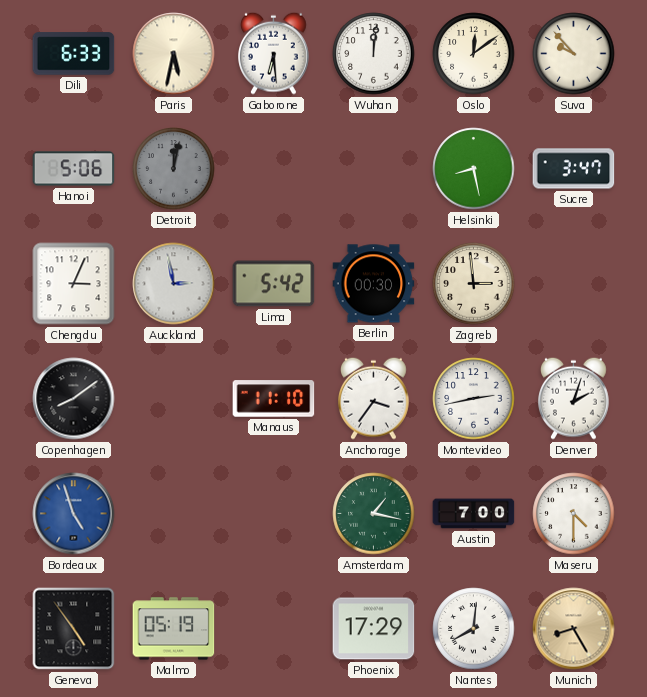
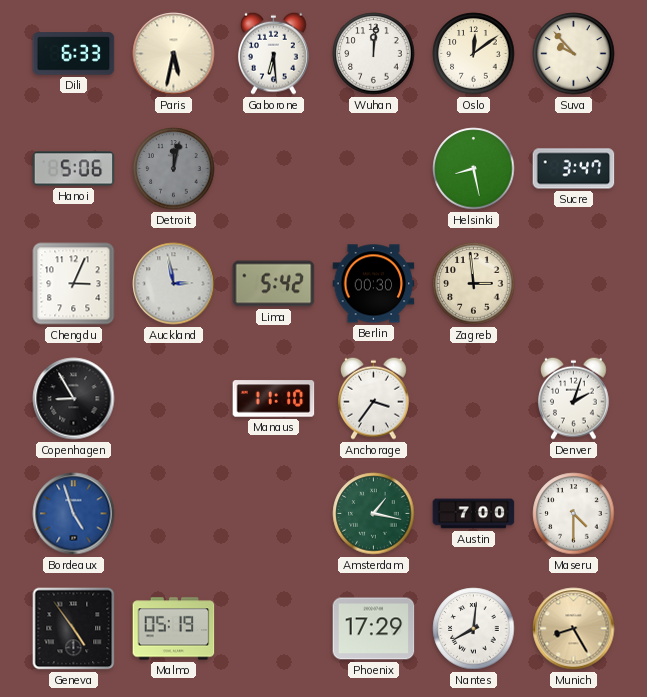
Copenhagen: 8:09 -> 8:55 (74, 399)
Montevideo: 2:43 -> none (474, 399)
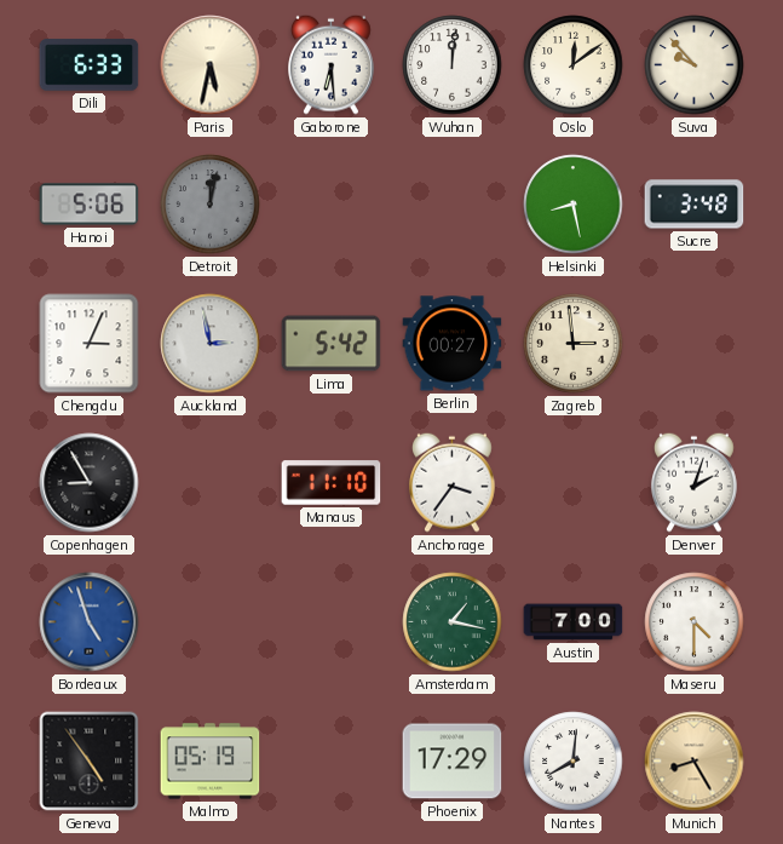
Sucre: 3:47 -> 3:48 (695, 205)
Berlin: 00:30 -> 00:27 (453, 344)
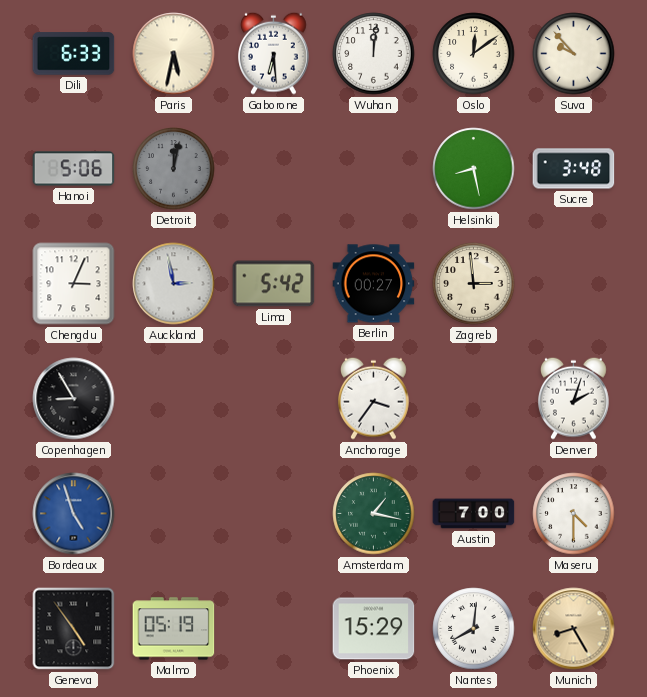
Manaus: 11:10 -> none (332, 483)
Phoenix: 17:29 -> 15:29 (374, 629)
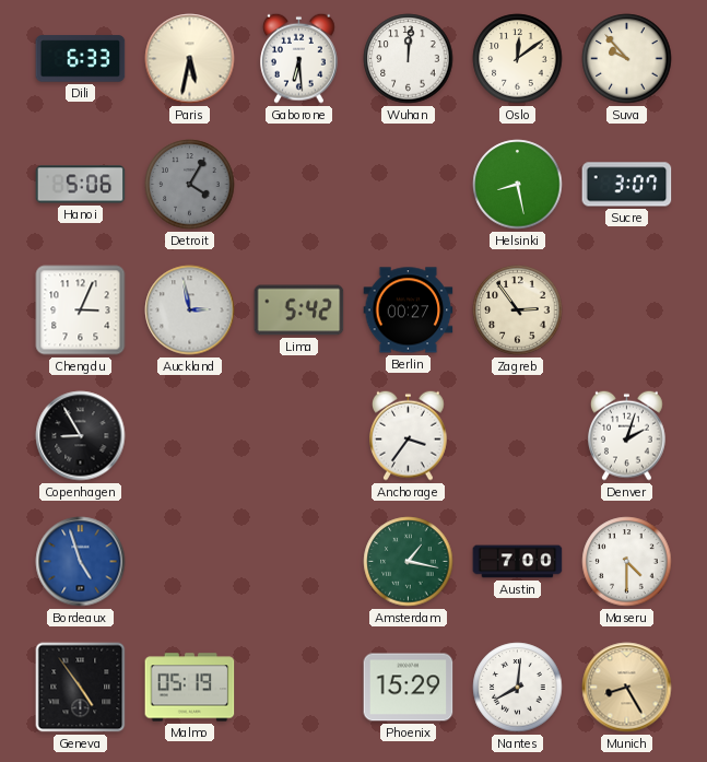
Detroit: 12:02 -> 4:05 (190, 185)
Sucre: 3:48 -> 3:07 (627, 185)
Zagreb: 2:59 -> 2:54 (518, 310)
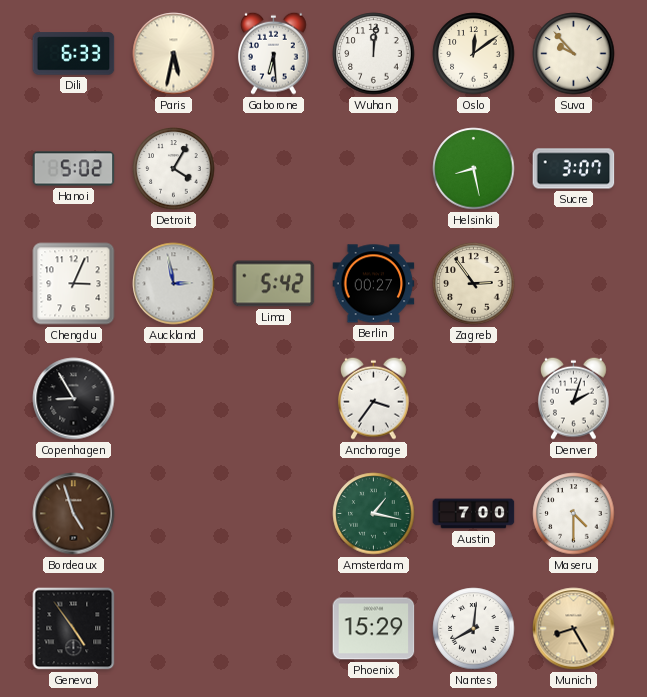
Hanoi: 5:06 -> 5:02 (74, 169)
Detroit dial: grey -> white (174, 169)
Bordeaux dial: blue -> brown (74, 514)
Malmo: 05:19 -> none (190, 688)
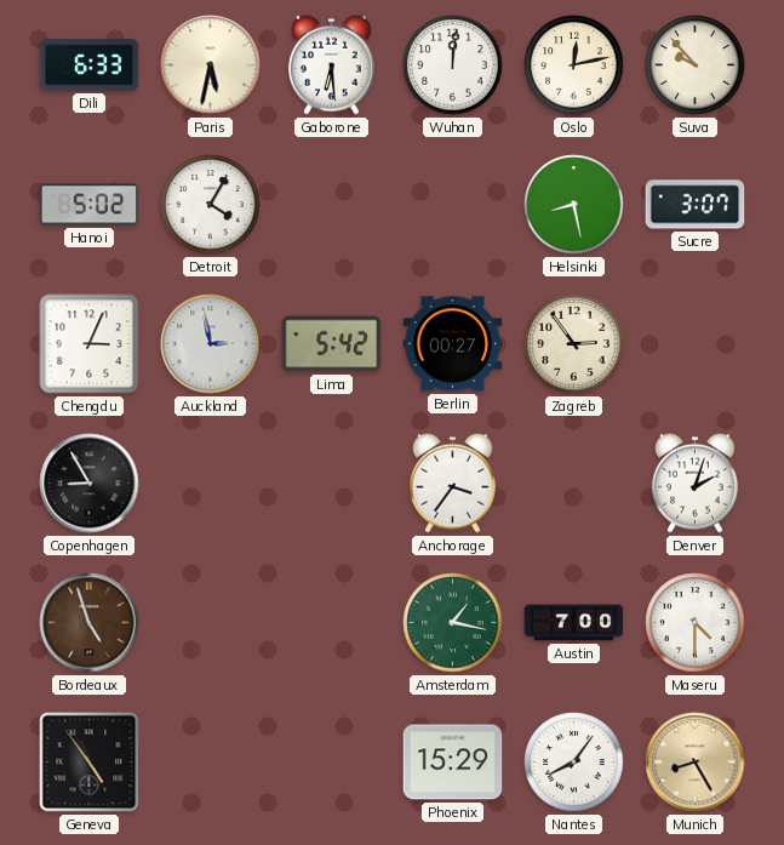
Oslo: 12:09 -> 12:13 (574, 65)
Nantes: 8:01 -> 8:06 (574, 763)
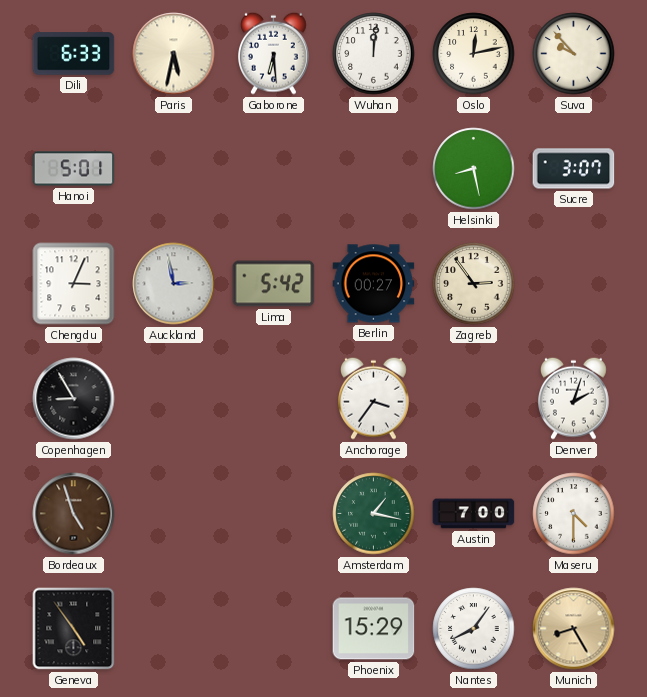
Hanoi: 5:02 -> 5:01 (74, 169)
Detroit: 4:05 -> none (211, 205)
